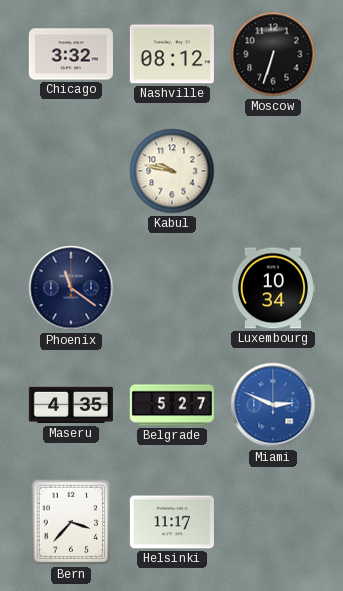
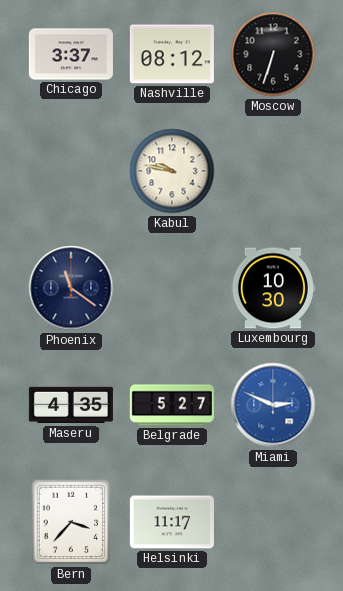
Chicago: 3:32 -> 3:37 (71, 54)
Luxembourg: 10:34 -> 10:30 (273, 288)
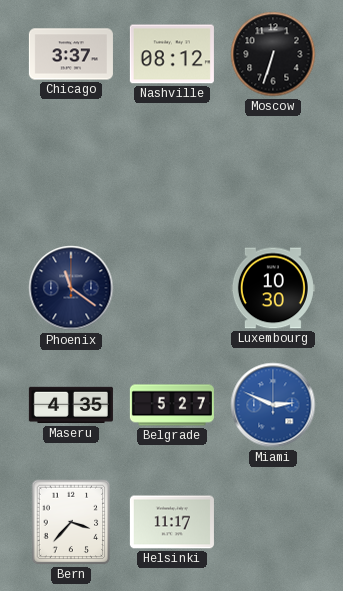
Kabul: 9:47 -> none (172, 171)
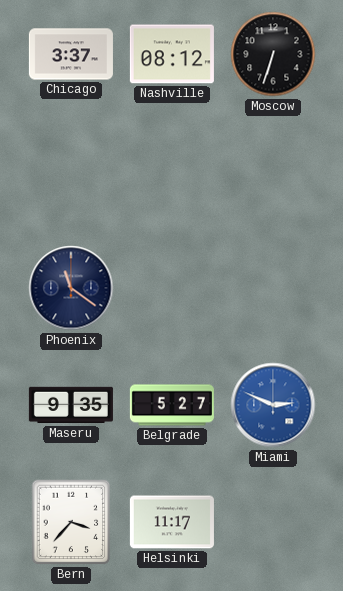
Luxembourg: 10:30 -> none (273, 288)
Maseru: 4:35 -> 9:35 (71, 405)
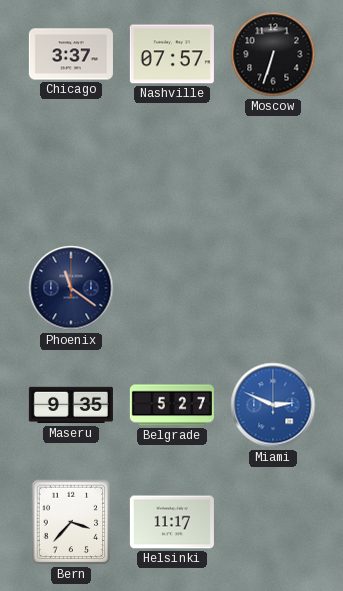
Nashville: 08:12 -> 07:57 (172, 54)
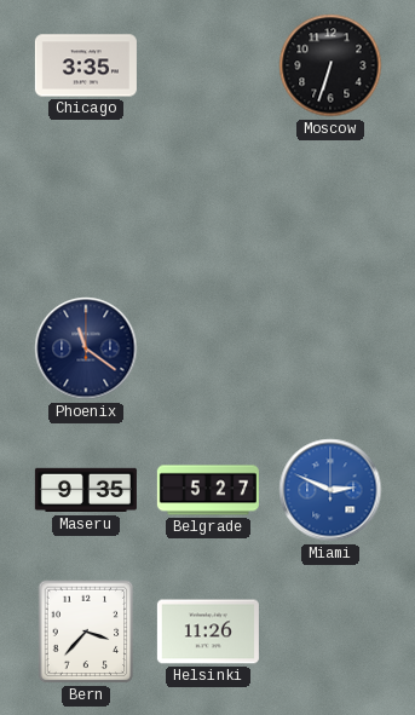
Chicago: 3:37 -> 3:35 (86, 65)
Nashville: 07:57 -> none (172, 54)
Helsinki: 11:17 -> 11:26 (208, 632)
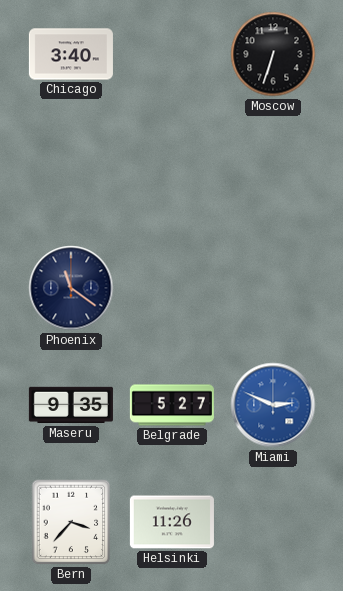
Chicago: 3:35 -> 3:40 (71, 54)
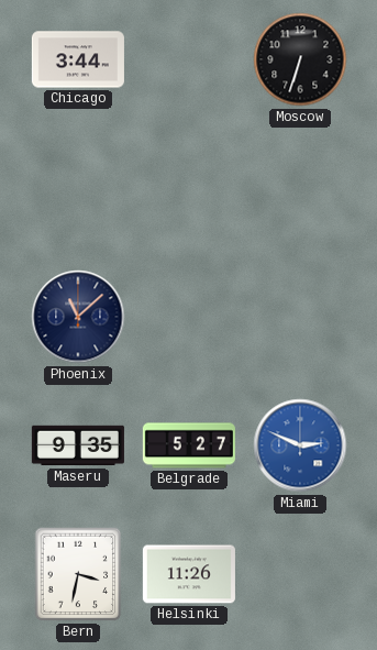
Chicago: 3:40 -> 3:44 (78, 59)
Phoenix: 11:21 -> 11:08 (78, 317)
Bern: 3:37 -> 3:32 (78, 574)
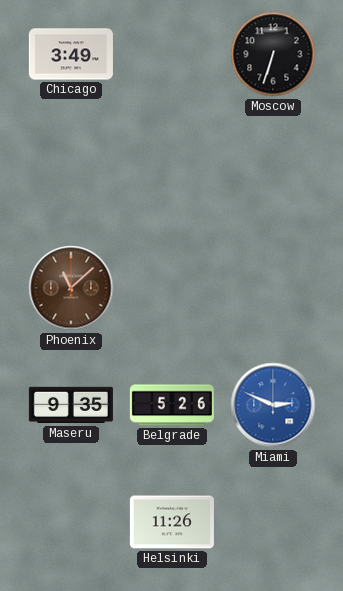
Chicago: 3:44 -> 3:49 (71, 54)
Phoenix dial: navy -> brown (71, 288)
Belgrade: 5:27 -> 5:26 (172, 405)
Bern: 3:32 -> none (78, 574)
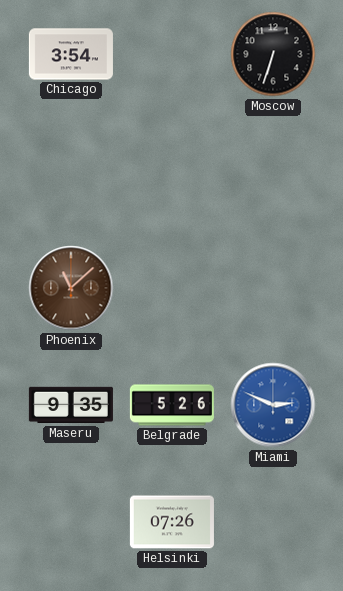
Chicago: 3:49 -> 3:54 (71, 54)
Helsinki: 11:26 -> 07:26 (172, 522)
